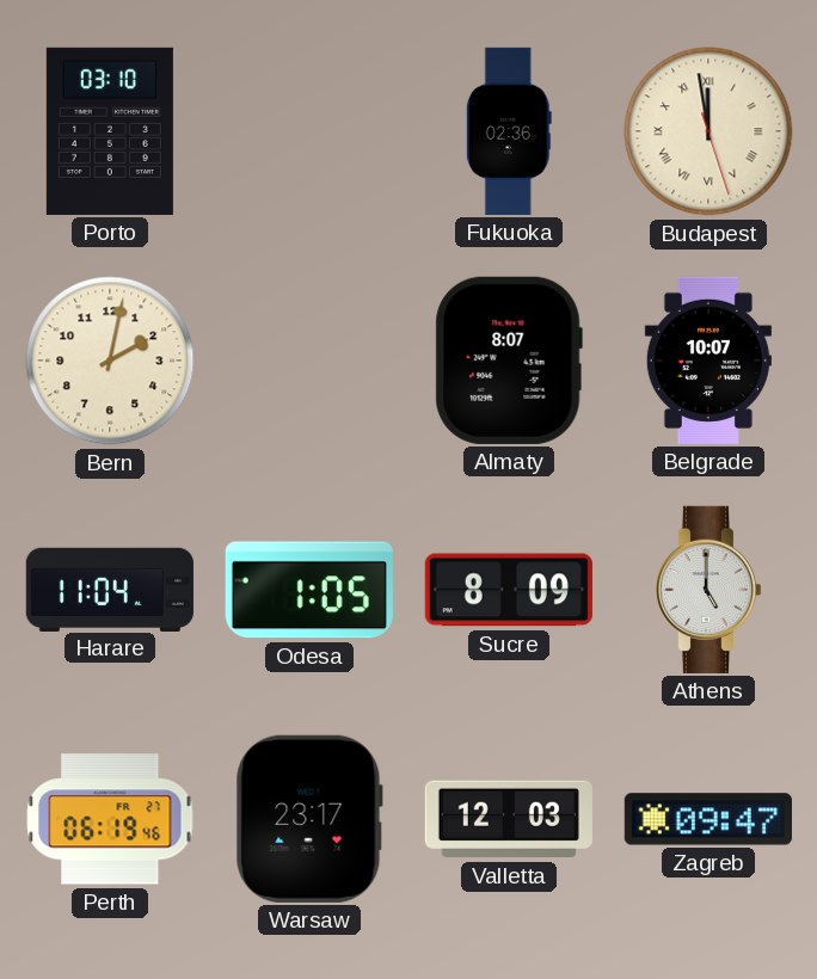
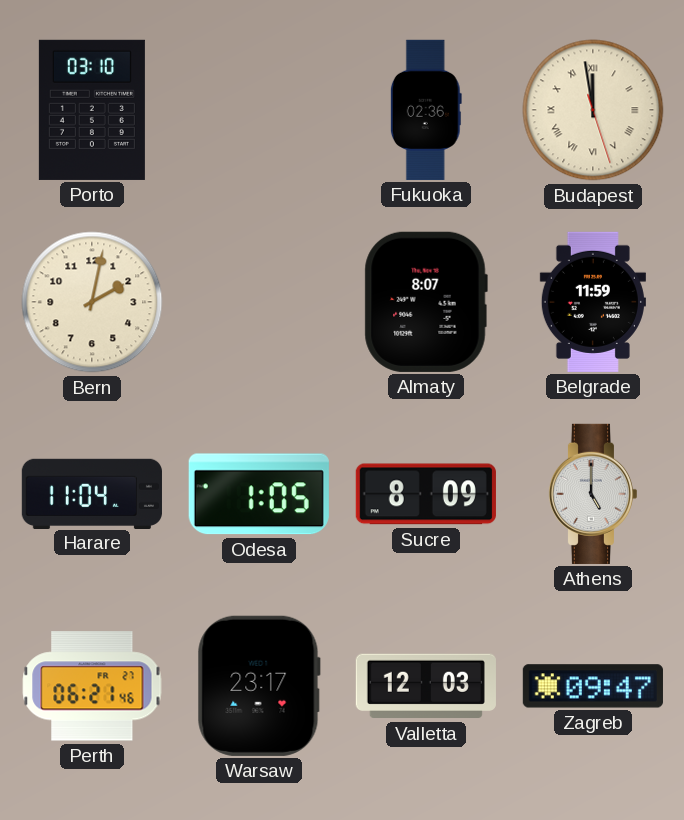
Belgrade: 10:07 -> 11:59 (593, 302)
Perth: 06:19 -> 06:21 (92, 686)
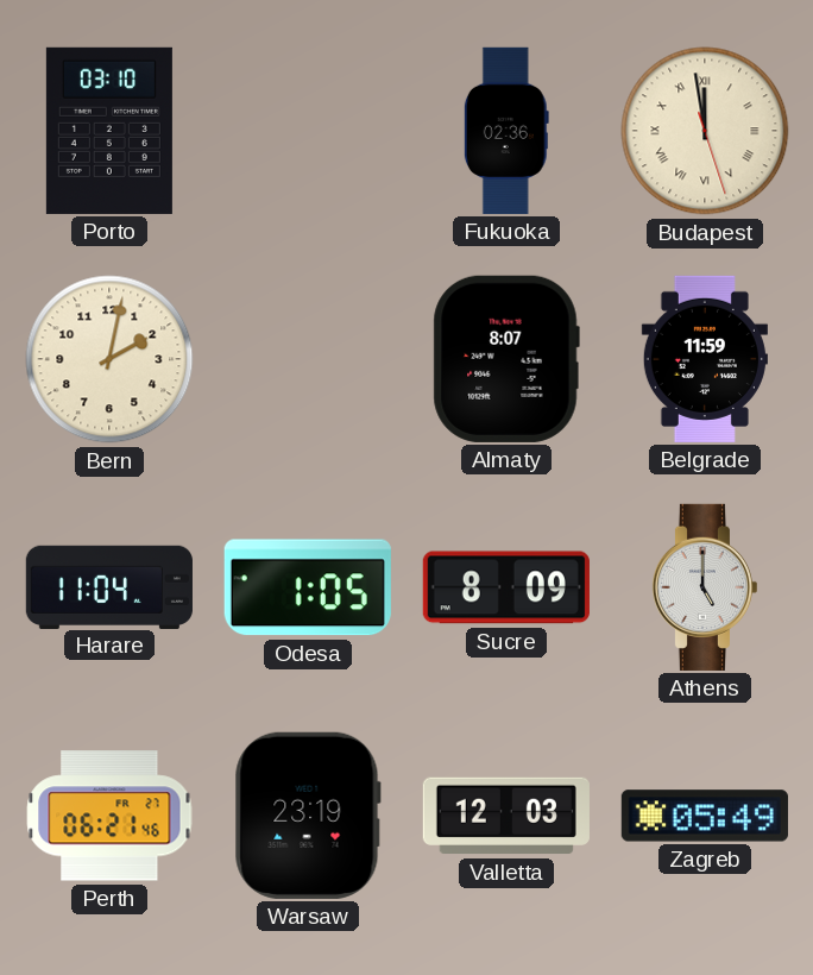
Warsaw: 23:17 -> 23:19 (308, 816)
Zagreb: 09:47 -> 05:49 (705, 816)
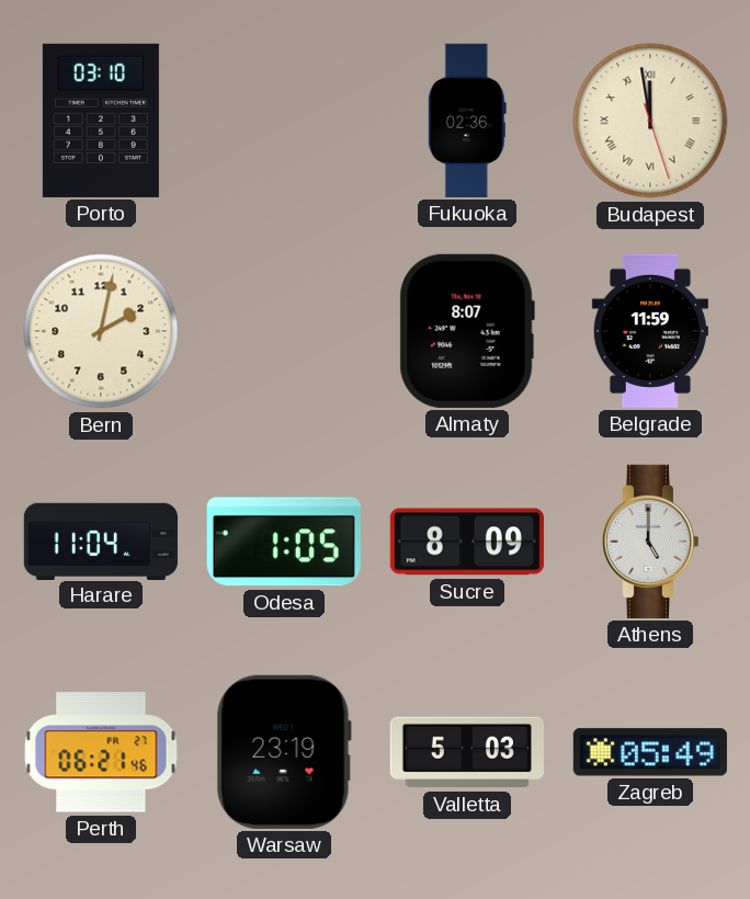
Valletta: 12:03 -> 5:03 (467, 752)
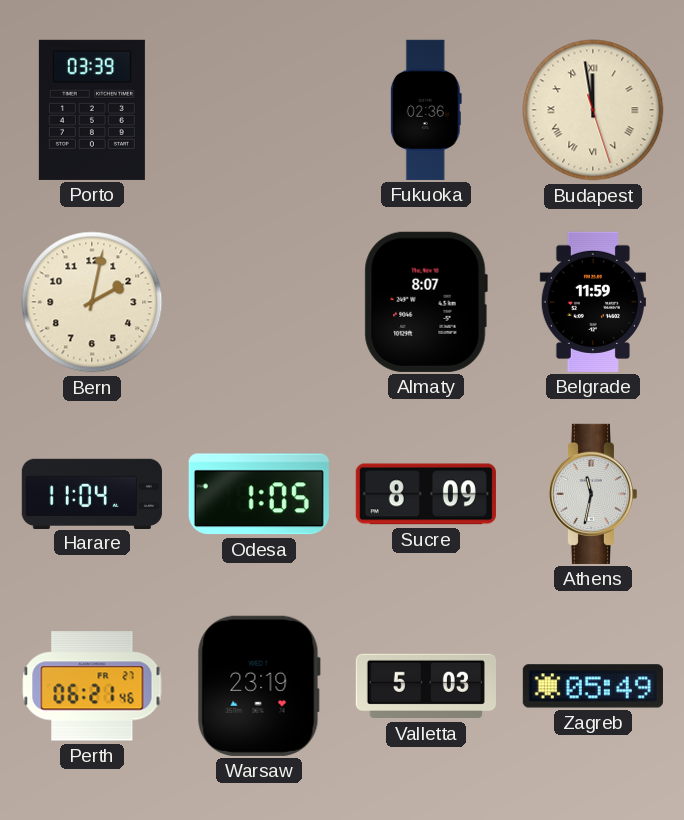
Porto: 03:10 -> 03:39 (92, 110)
Athens: 5:00 -> 11:32 (592, 494)
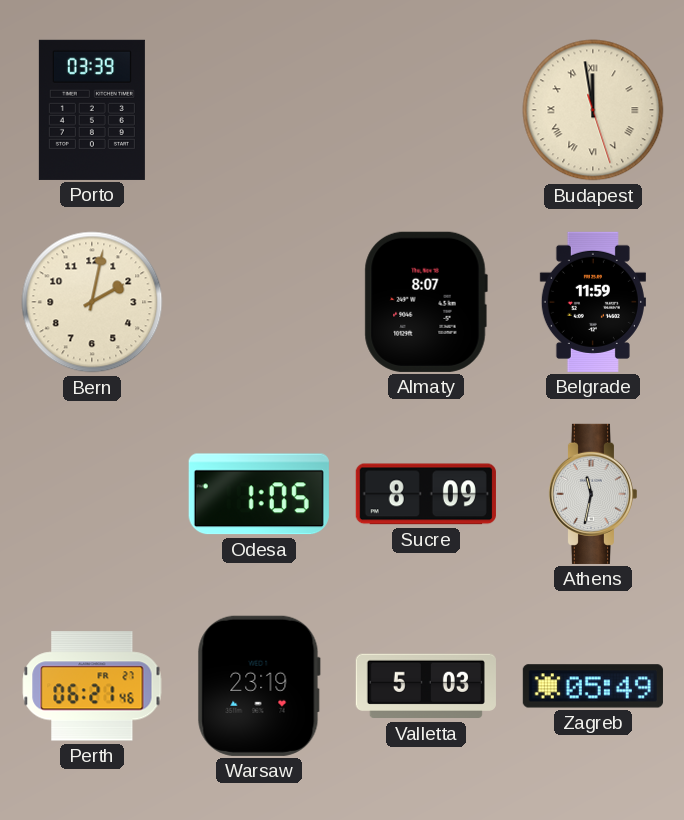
Fukuoka: 02:36 -> none (426, 110)
Harare: 11:04 -> none (92, 493)
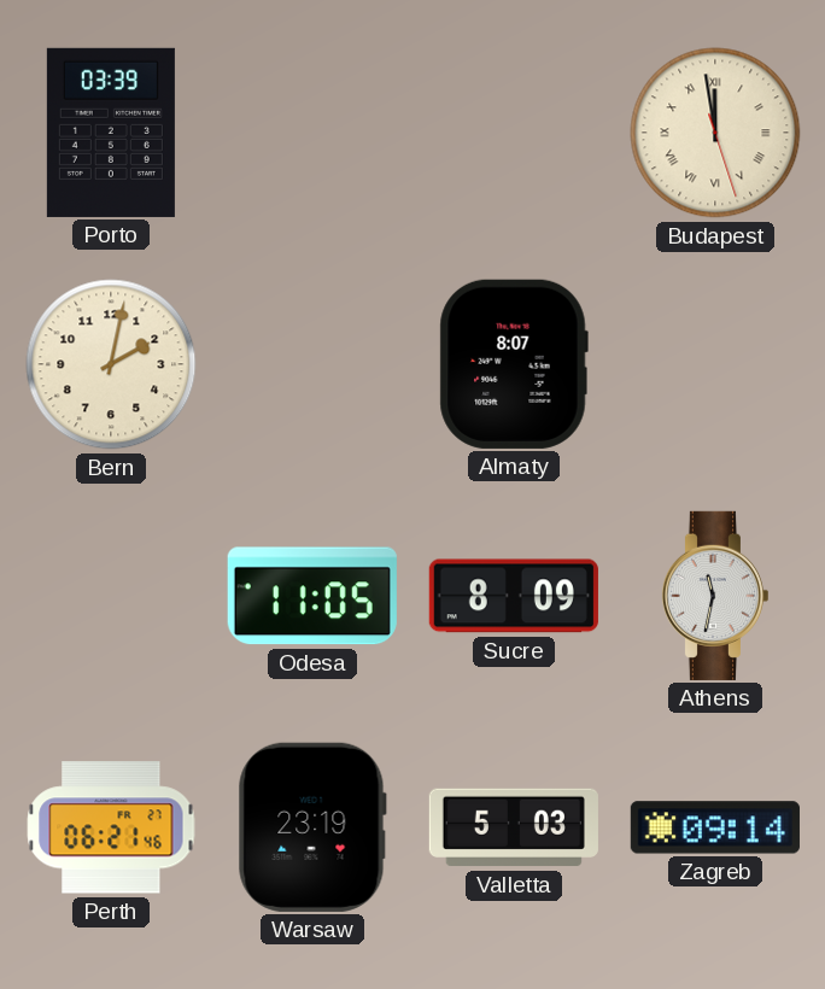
Belgrade: 11:59 -> none (593, 302)
Odesa: 1:05 -> 11:05 (312, 596)
Zagreb: 05:49 -> 09:14 (715, 827)
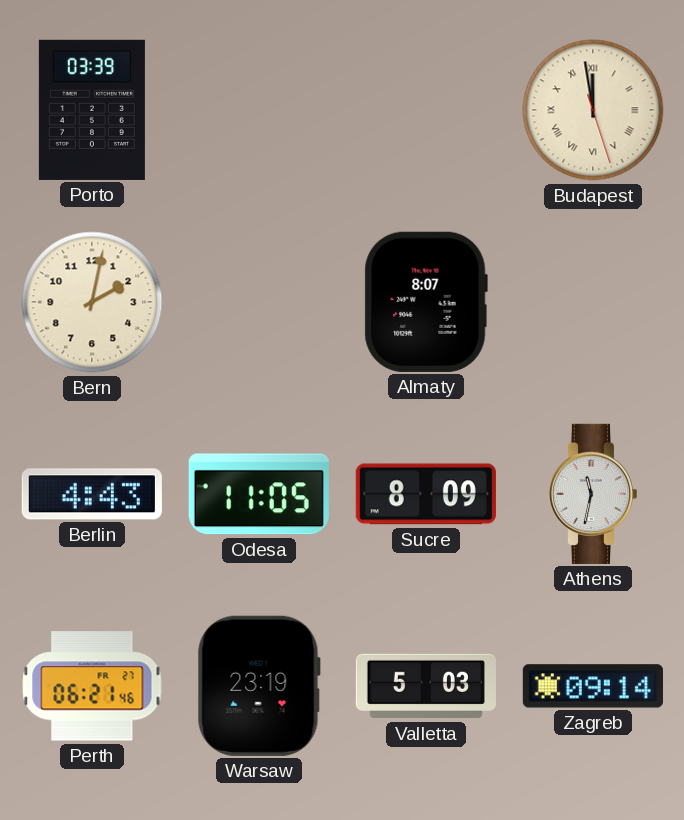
Berlin: none -> 4:43 (92, 494)
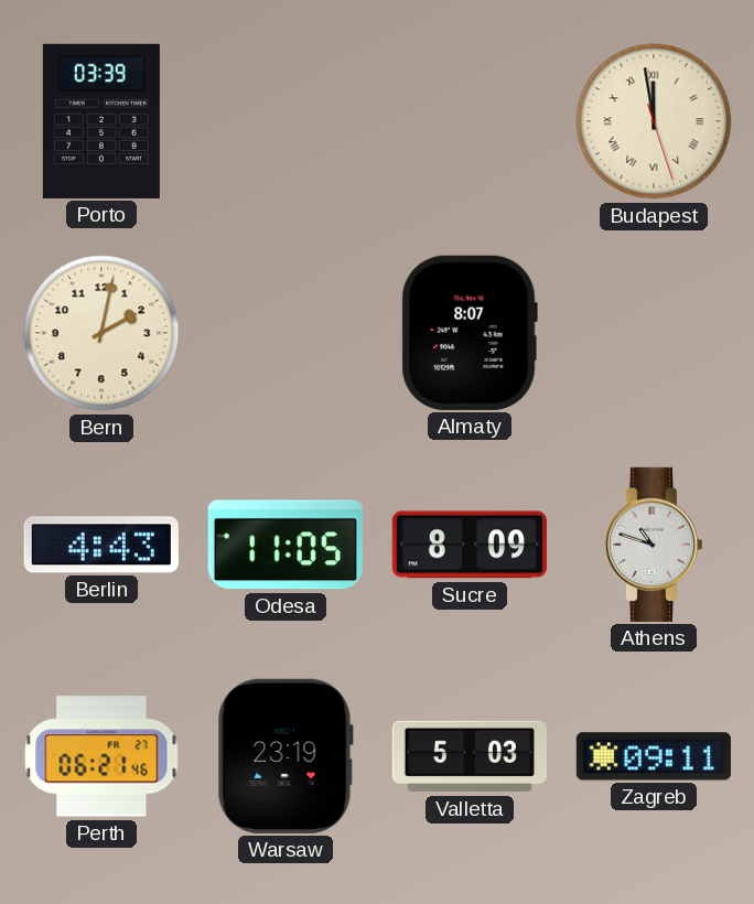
Athens: 11:32 -> 10:48 (653, 545)
Zagreb: 09:14 -> 09:11 (654, 756)
